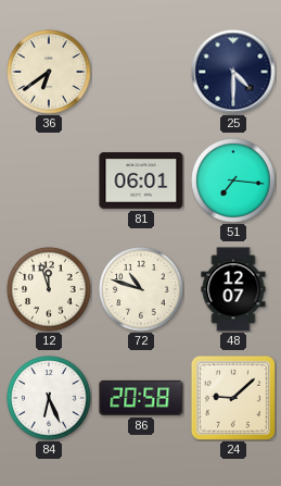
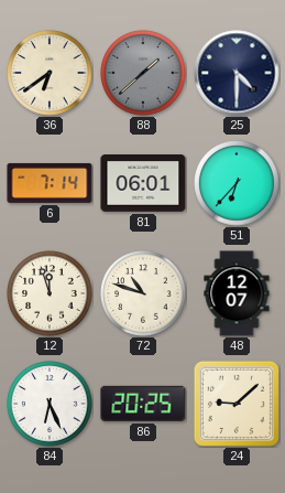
88: none -> 1:38 (143, 73)
6: none -> 7:14 (50, 183)
51: 7:16 -> 6:37 (237, 183)
86: 20:58 -> 20:25 (143, 404)
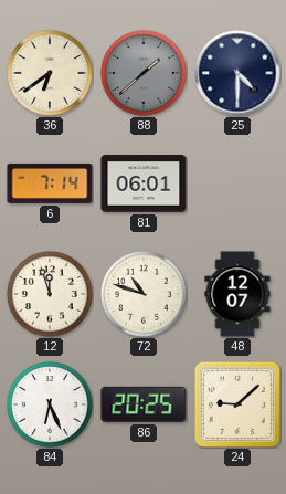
51: 6:37 -> none (237, 183)
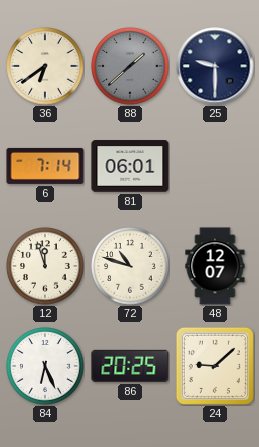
25: 4:30 -> 9:30 (215, 66)
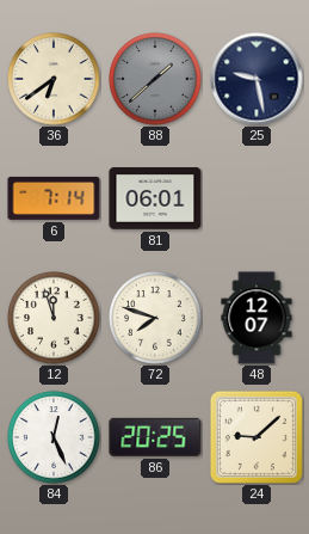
25: 9:30 -> 9:28 (257, 79)
72: 10:48 -> 7:48 (155, 318)
84: 6:26 -> 12:26 (54, 437)
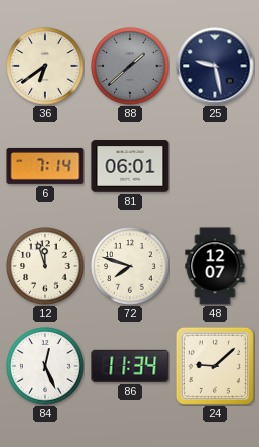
86: 20:25 -> 11:34 (130, 366)
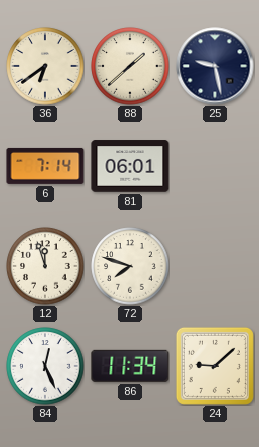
88 dial: grey -> cream (130, 66)
48: 12:07 -> none (215, 266)
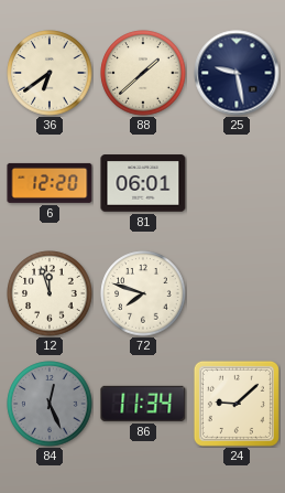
6: 7:14 -> 12:20 (50, 183)
84 dial: white -> grey (50, 404)
